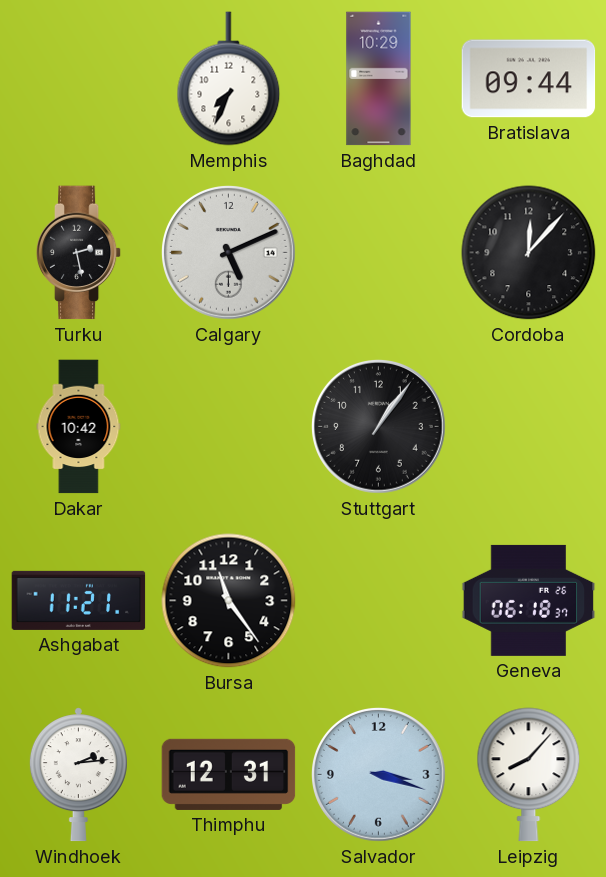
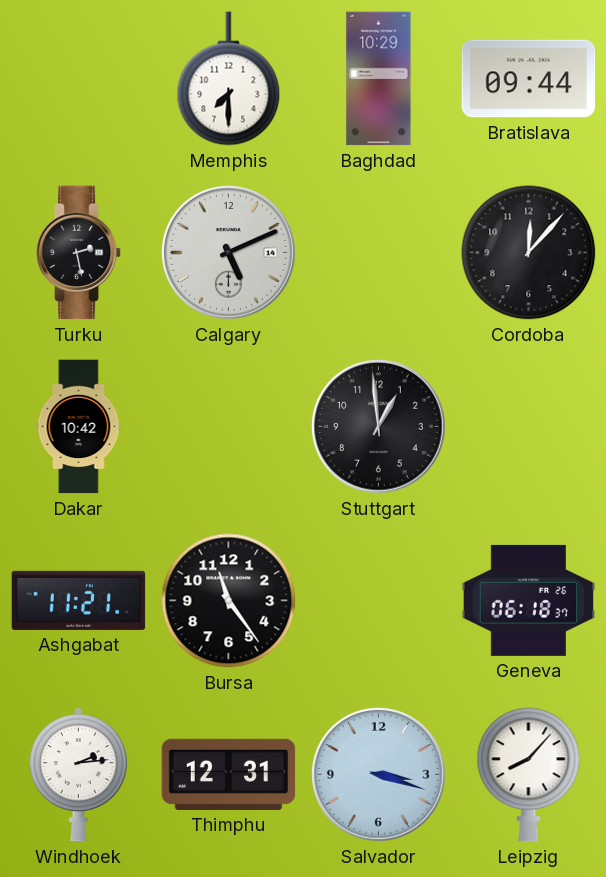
Memphis: 7:34 -> 7:30 (229, 79)
Stuttgart: 1:06 -> 12:59 (379, 427)
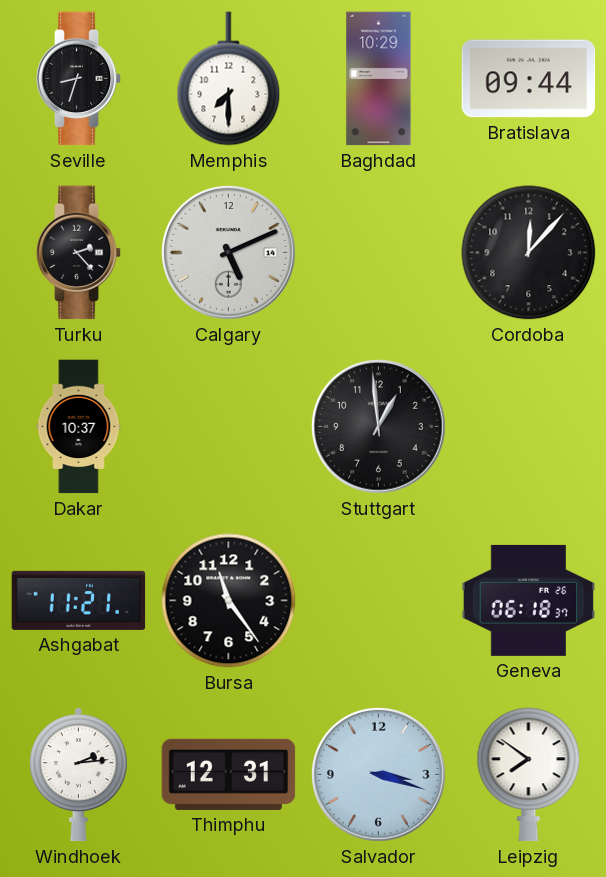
Seville: none -> 8:33 (79, 79)
Turku: 2:28 -> 2:23 (79, 253)
Dakar: 10:42 -> 10:37 (79, 427)
Leipzig: 8:07 -> 7:51 (529, 775)
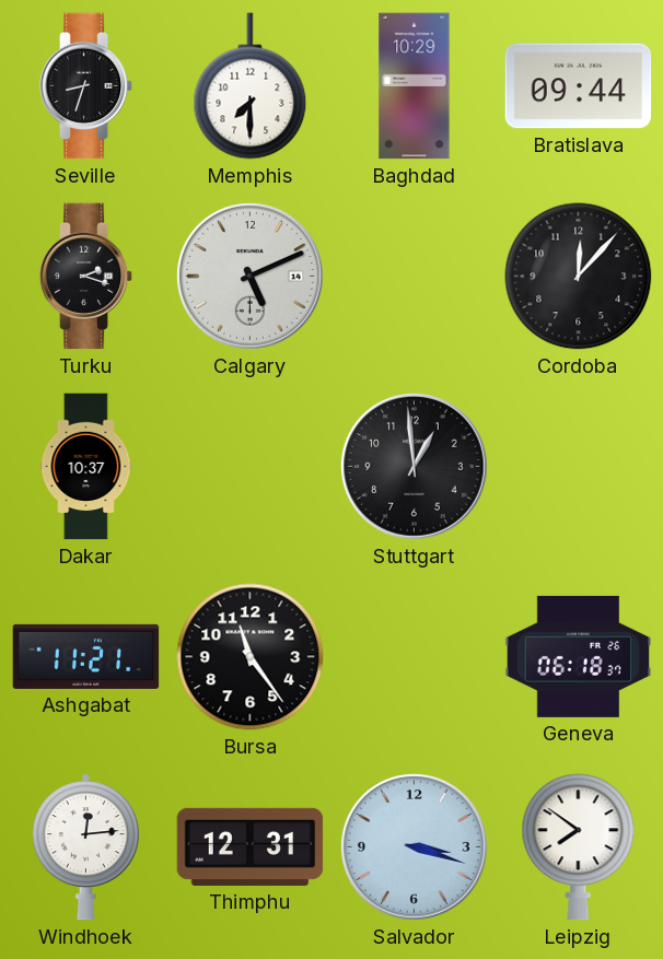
Turku: 2:23 -> 2:18 (86, 277)
Windhoek: 2:14 -> 12:14 (85, 847)
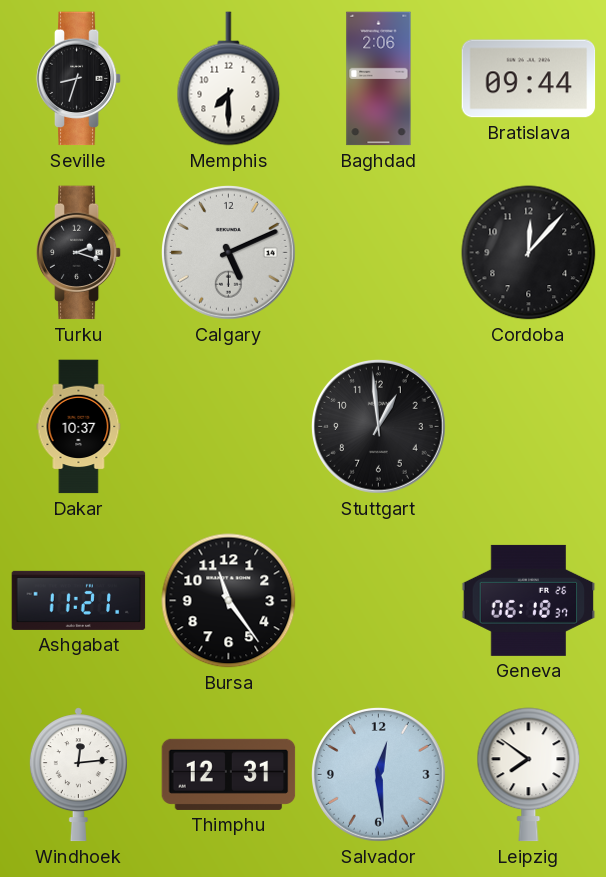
Baghdad: 10:29 -> 2:06 (379, 79)
Salvador: 3:18 -> 12:29 (379, 775)
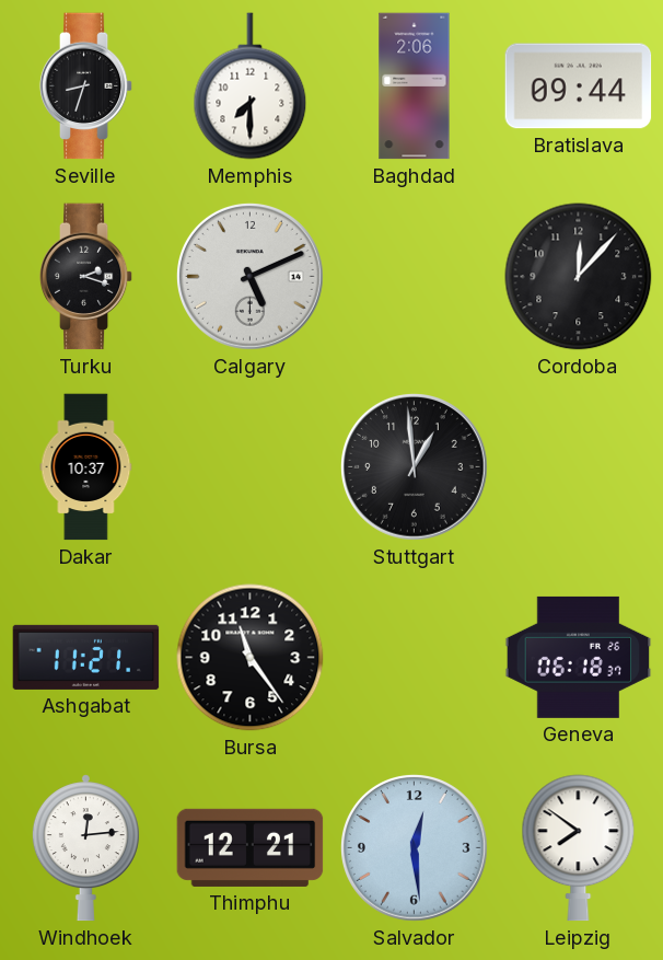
Thimphu: 12:31 -> 12:21 (251, 847)
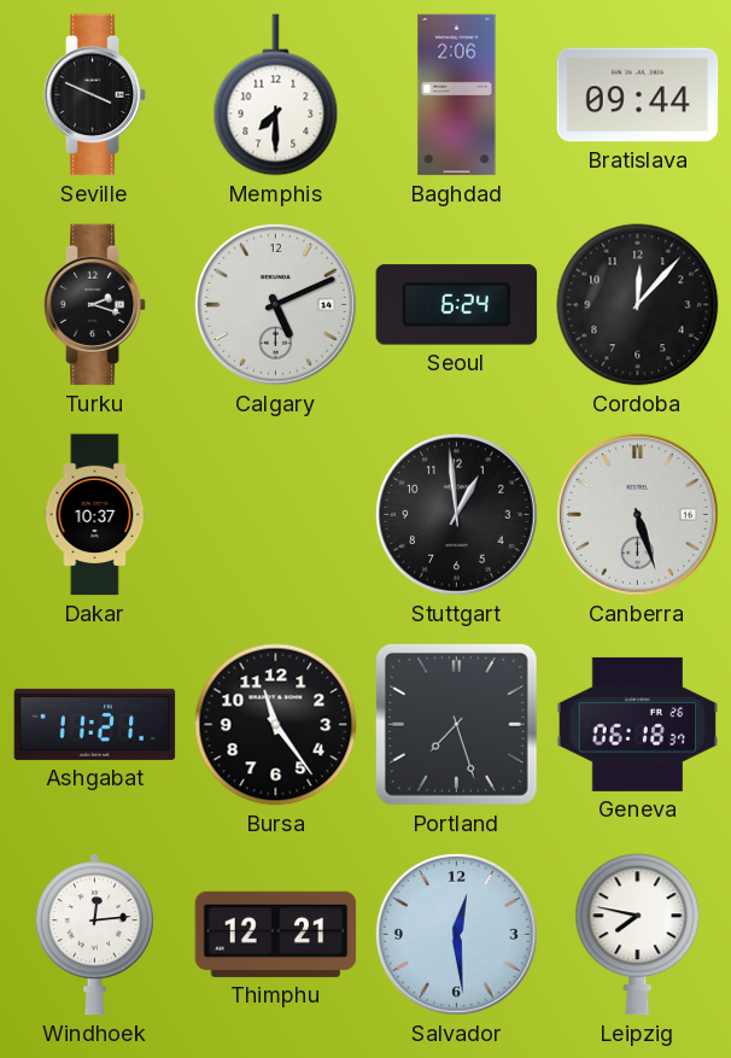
Seville: 8:33 -> 3:49 (95, 95)
Seoul: none -> 6:24 (457, 305)
Canberra: none -> 5:27 (638, 515)
Portland: none -> 7:27 (456, 724)
Leipzig: 7:51 -> 7:47 (638, 935)
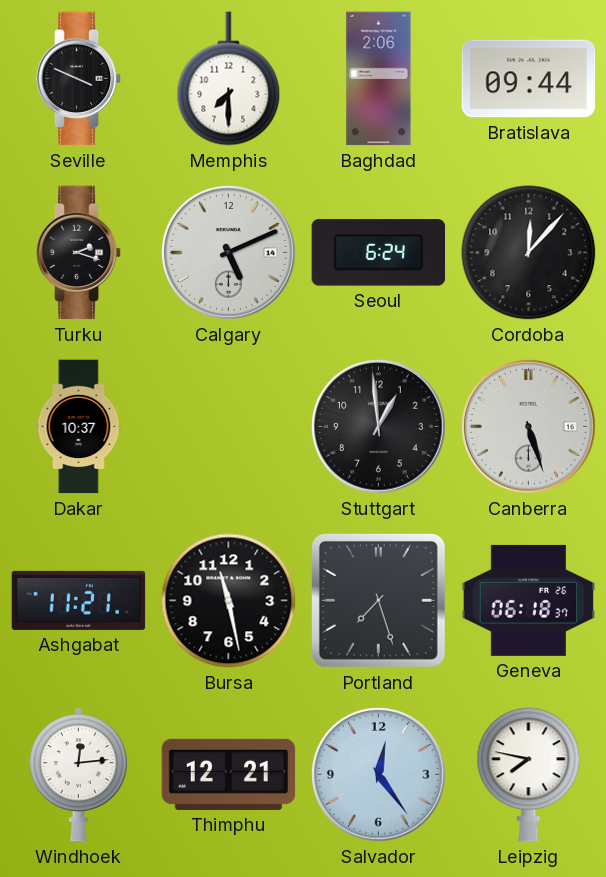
Bursa: 11:24 -> 11:28 (229, 601)
Salvador: 12:29 -> 12:24 (379, 775)
